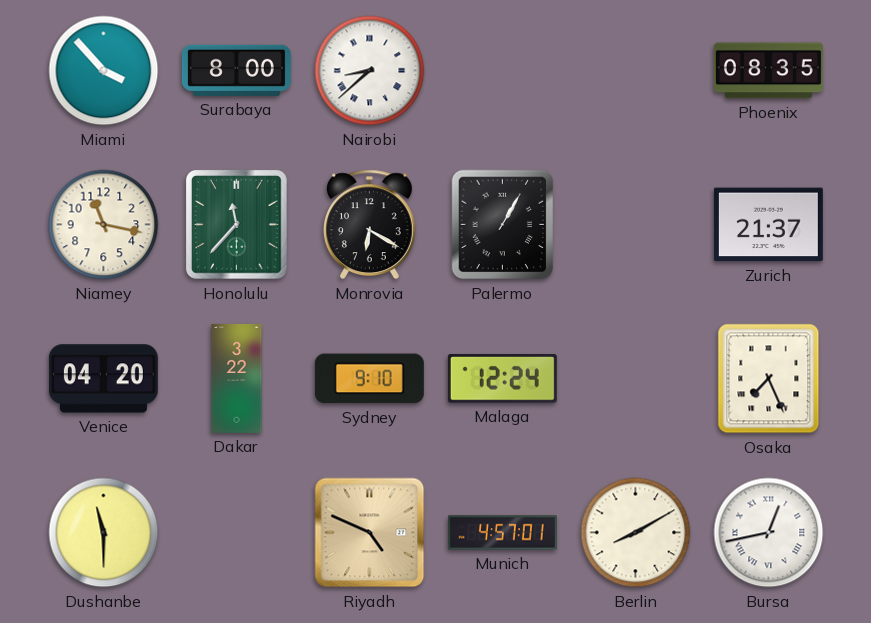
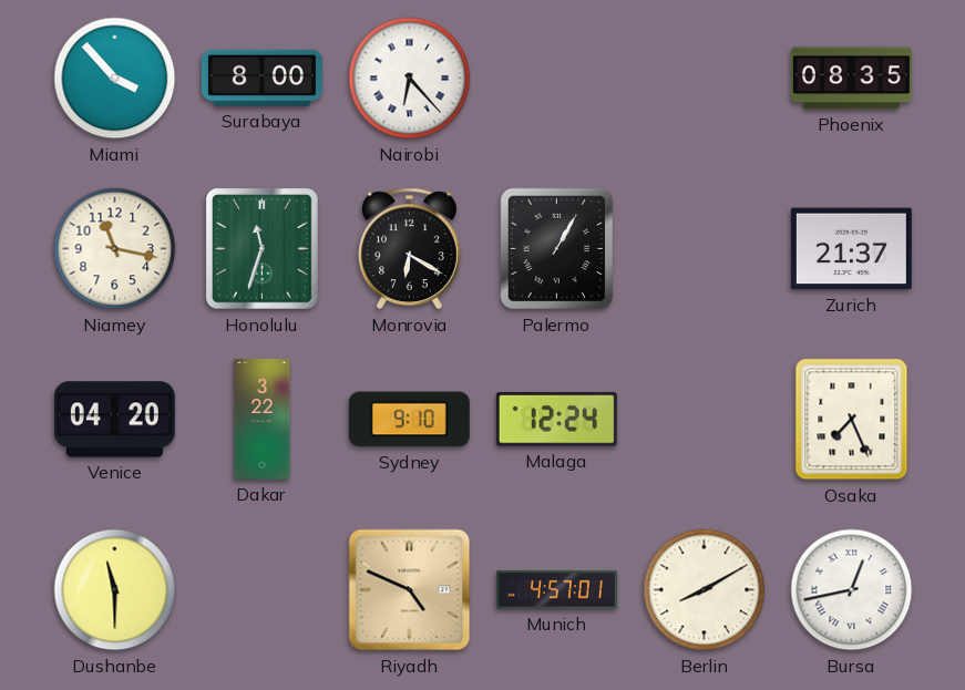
Nairobi: 8:38 -> 6:23 (410, 79)
Honolulu: 11:37 -> 11:33 (263, 249)
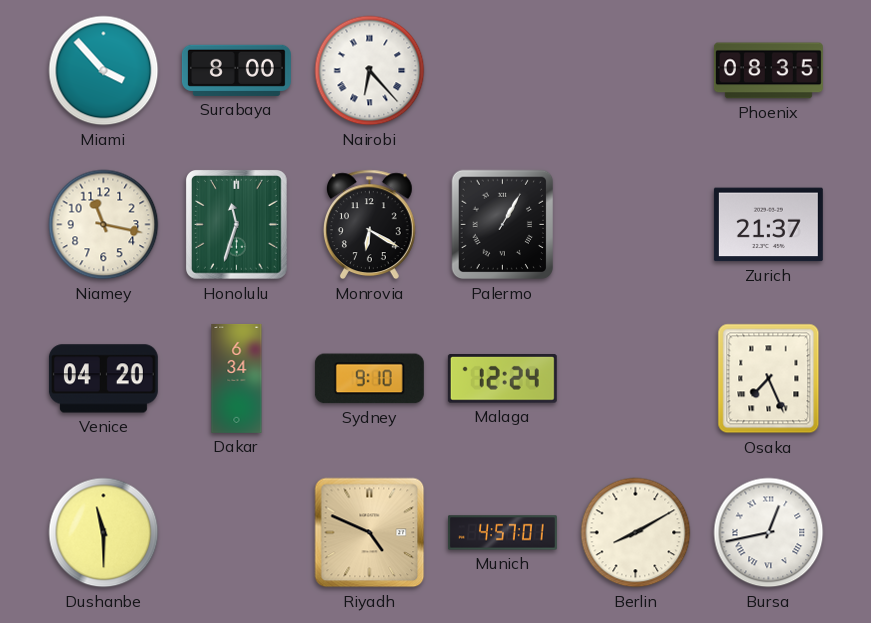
Dakar: 3:22 -> 6:34 (237, 378)
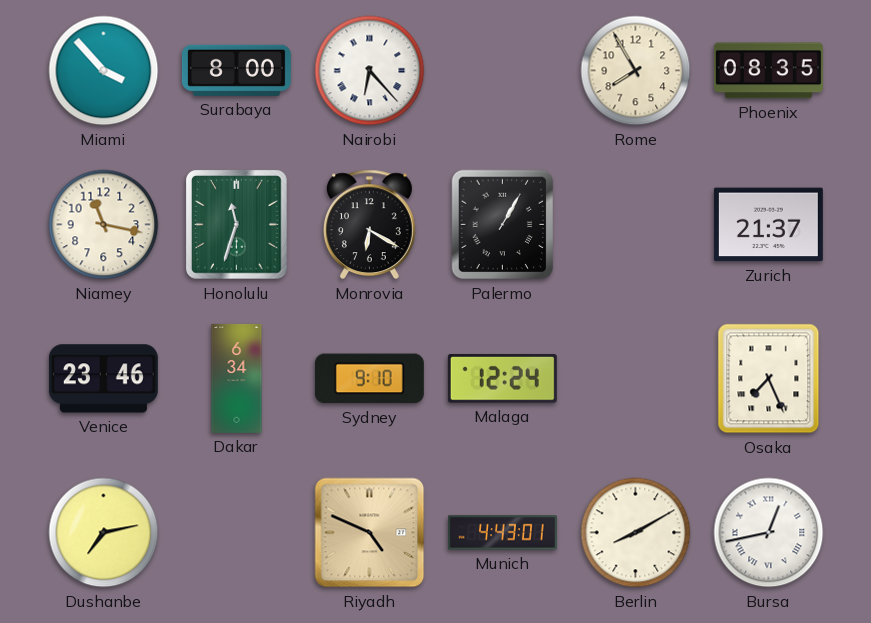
Rome: none -> 7:55 (636, 71)
Venice: 04:20 -> 23:46 (103, 379)
Dushanbe: 11:30 -> 7:13 (104, 533)
Munich: 4:57 -> 4:43 (502, 533)
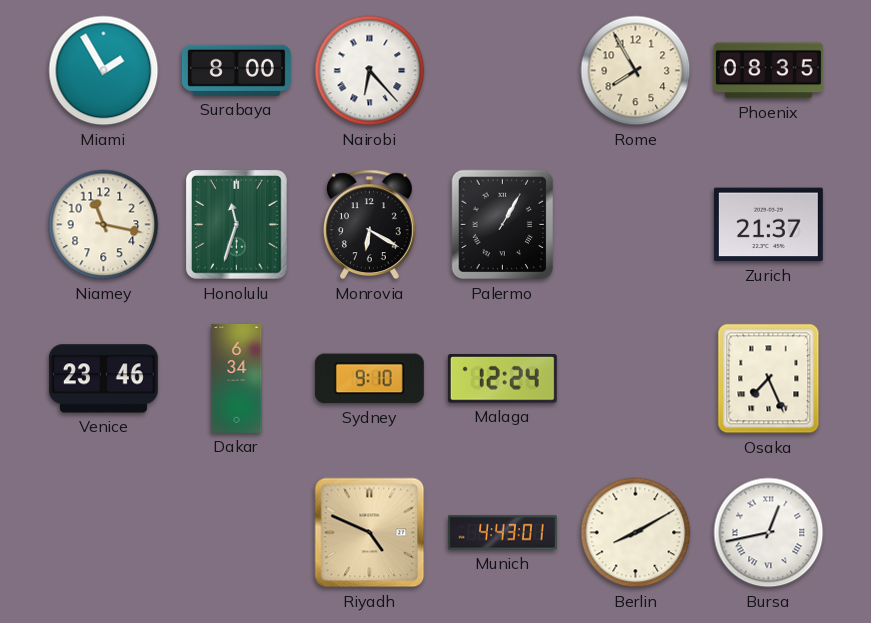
Miami: 3:53 -> 1:55 (104, 71)
Dushanbe: 7:13 -> none (104, 533)
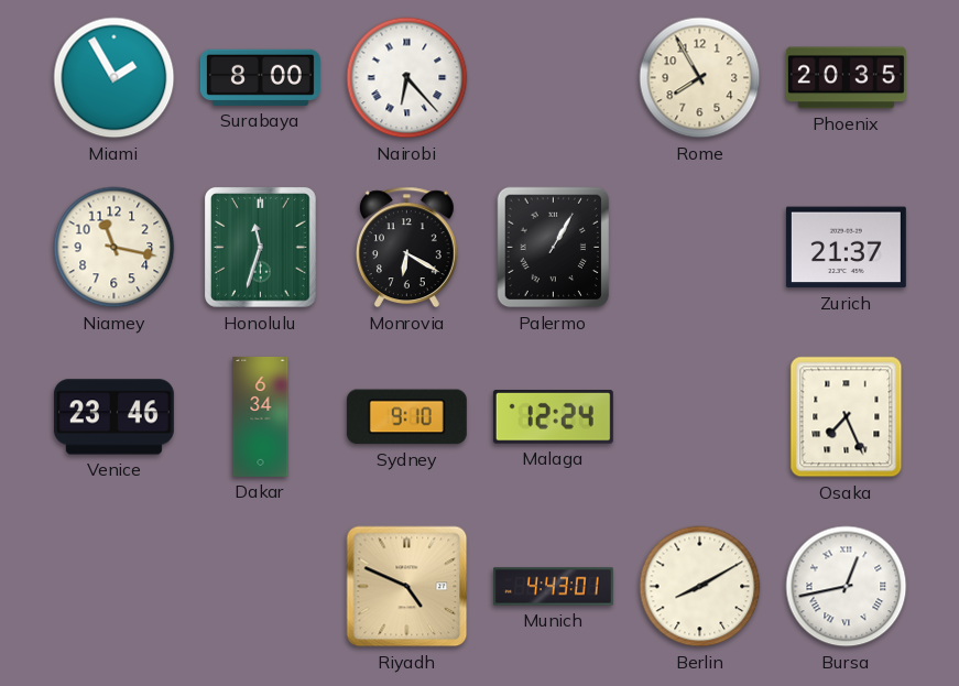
Phoenix: 08:35 -> 20:35 (846, 78)
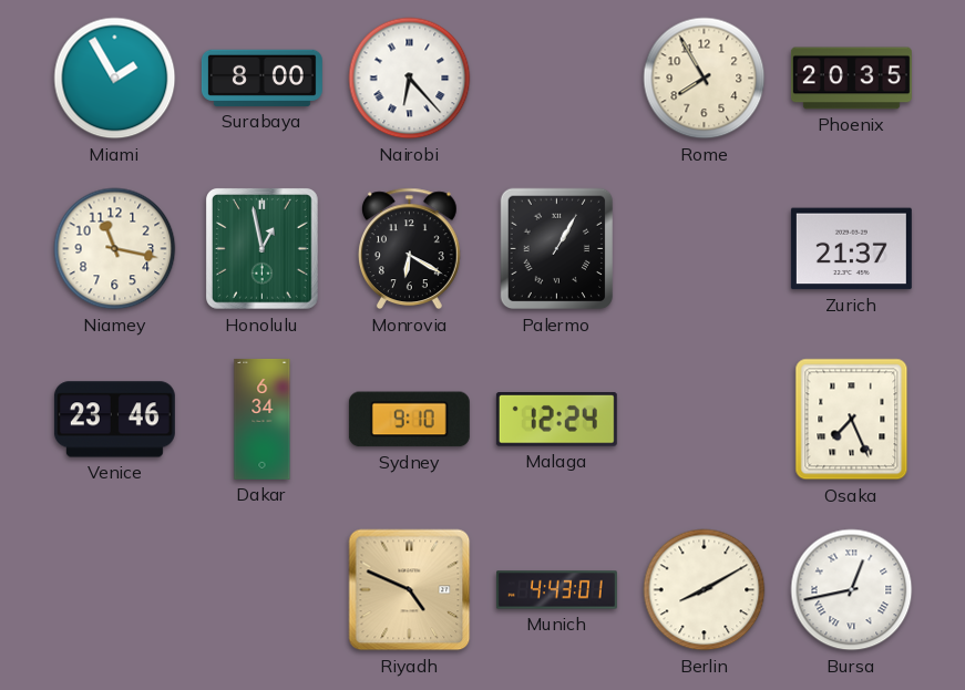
Honolulu: 11:33 -> 12:58 (263, 249)
